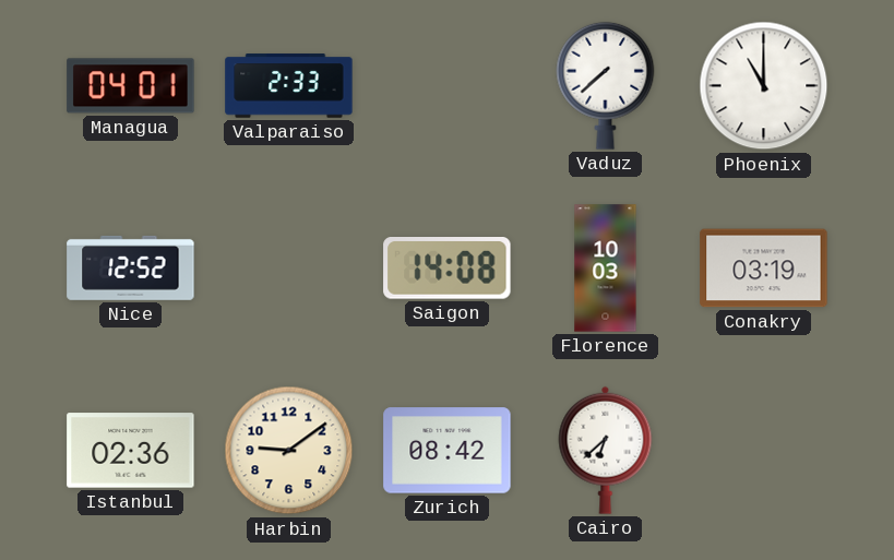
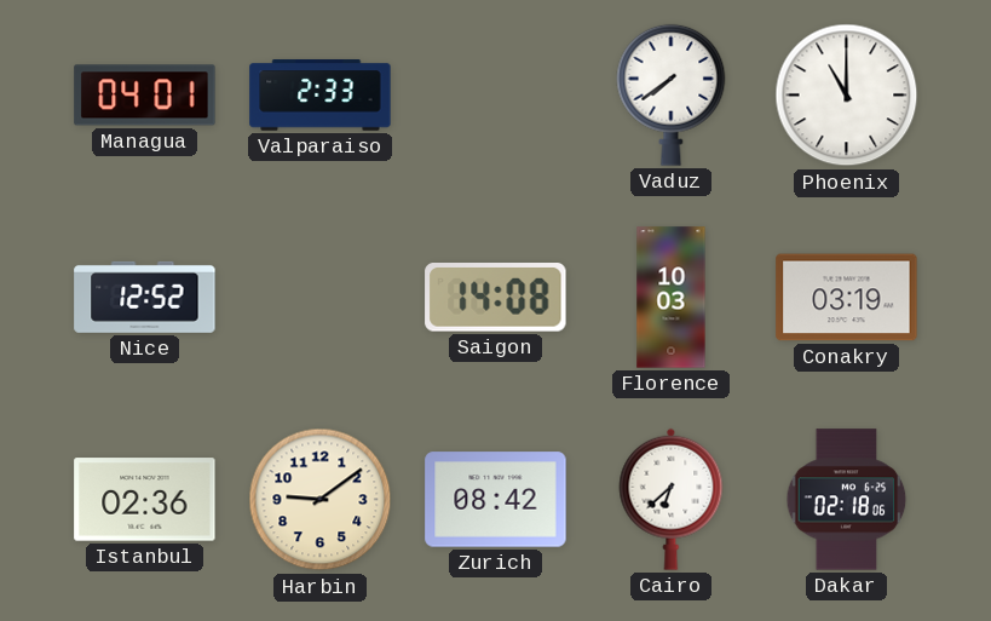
Vaduz: 7:38 -> 7:39 (672, 94)
Dakar: none -> 02:18 (847, 500)
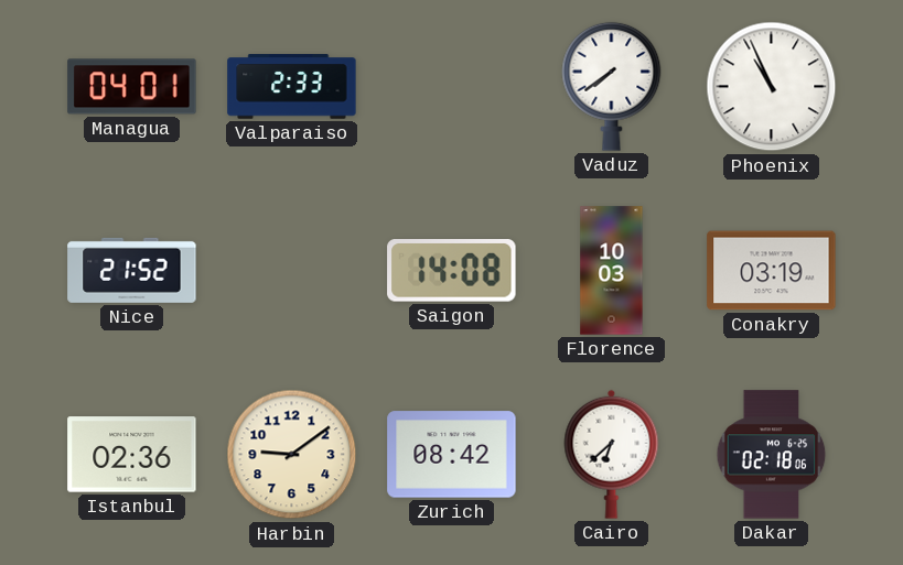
Phoenix: 11:00 -> 10:56 (772, 87)
Nice: 12:52 -> 21:52 (132, 270)
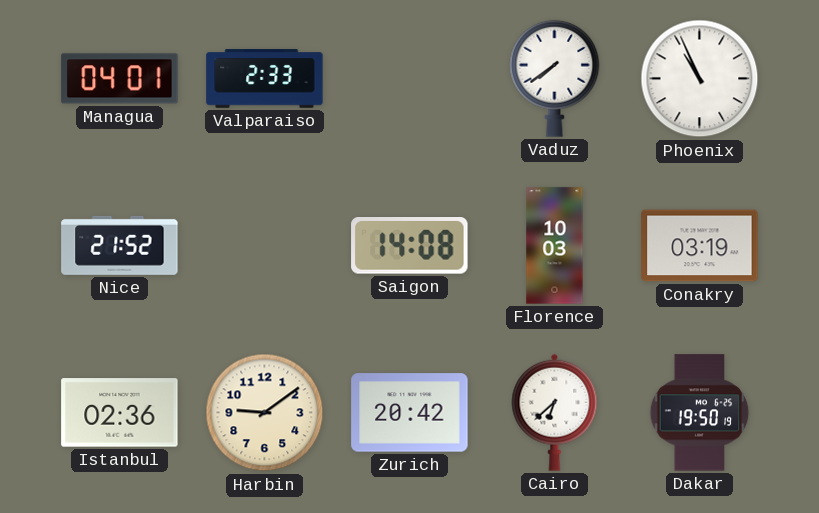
Zurich: 08:42 -> 20:42 (410, 413)
Dakar: 02:18 -> 19:50 (700, 413)
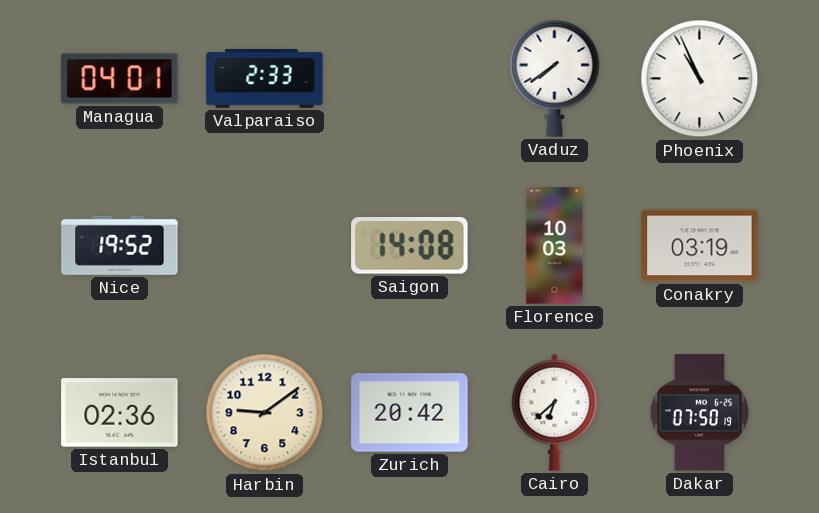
Nice: 21:52 -> 19:52 (120, 245)
Dakar: 19:50 -> 07:50 (700, 413)
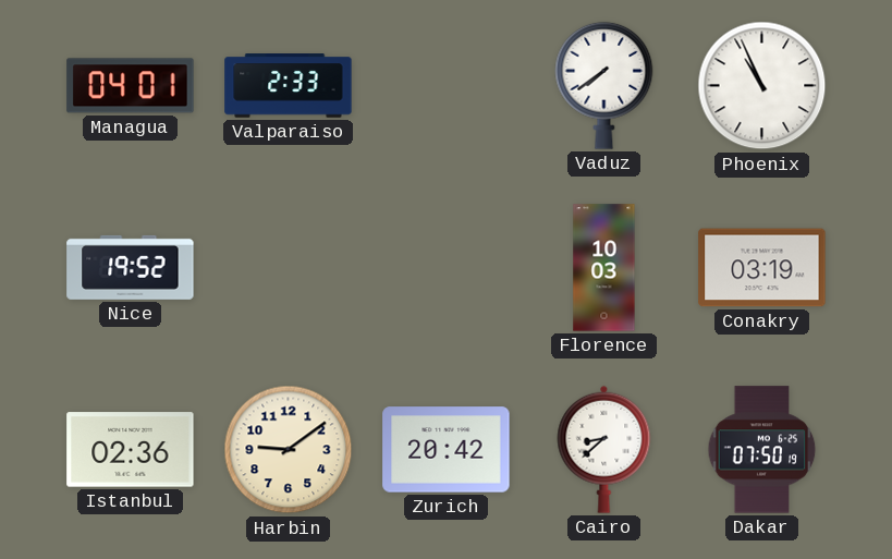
Saigon: 14:08 -> none (410, 246)
Cairo: 6:38 -> 8:38 (604, 449)
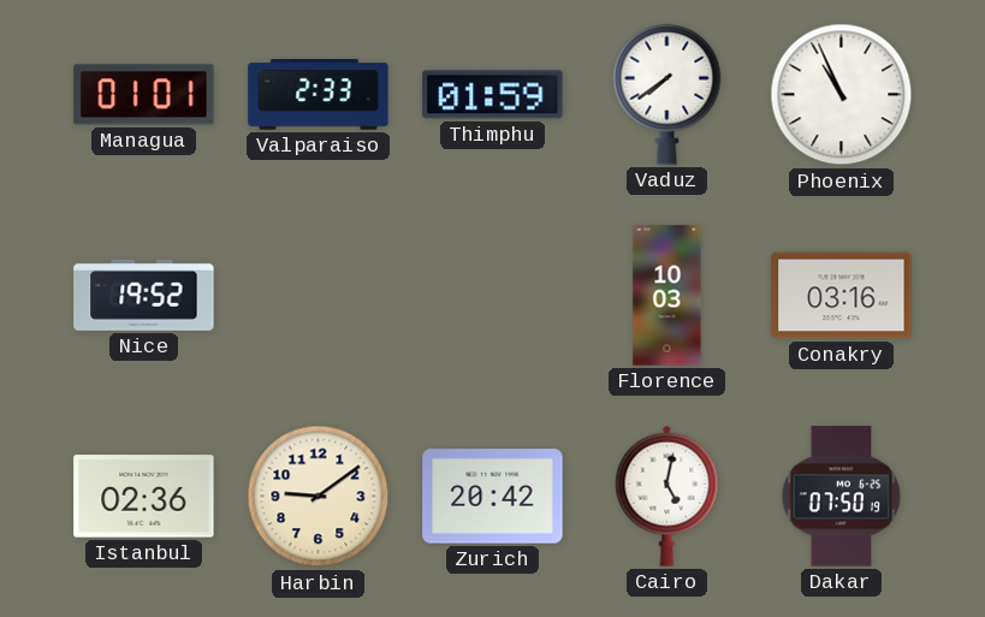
Managua: 04:01 -> 01:01 (144, 95)
Thimphu: none -> 01:59 (493, 95)
Conakry: 03:19 -> 03:16 (842, 296)
Cairo: 8:38 -> 5:02 (667, 496)
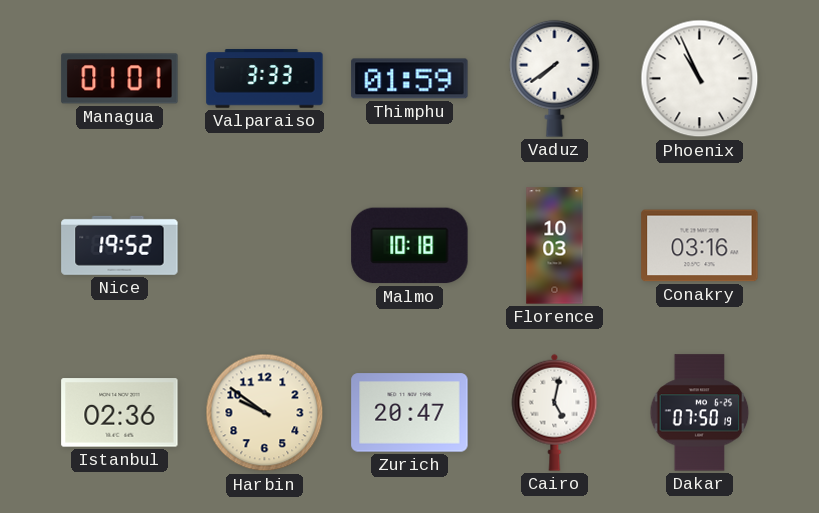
Valparaiso: 2:33 -> 3:33 (265, 79)
Malmo: none -> 10:18 (410, 246)
Harbin: 9:09 -> 9:51 (265, 413)
Zurich: 20:42 -> 20:47 (410, 413)
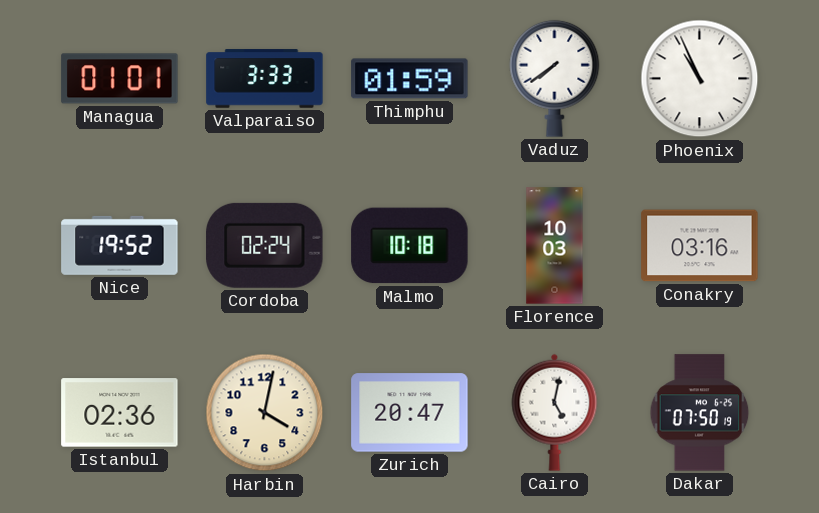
Cordoba: none -> 02:24 (265, 245)
Harbin: 9:51 -> 4:02 (265, 413)
